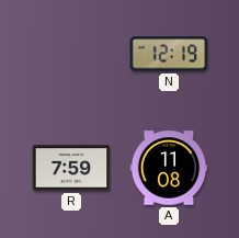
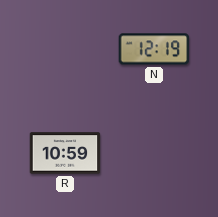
R: 7:59 -> 10:59 (65, 153)
A: 11:08 -> none (169, 168)
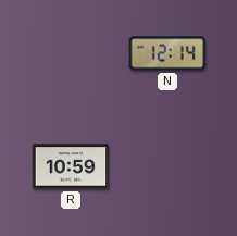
N: 12:19 -> 12:14 (167, 53)
